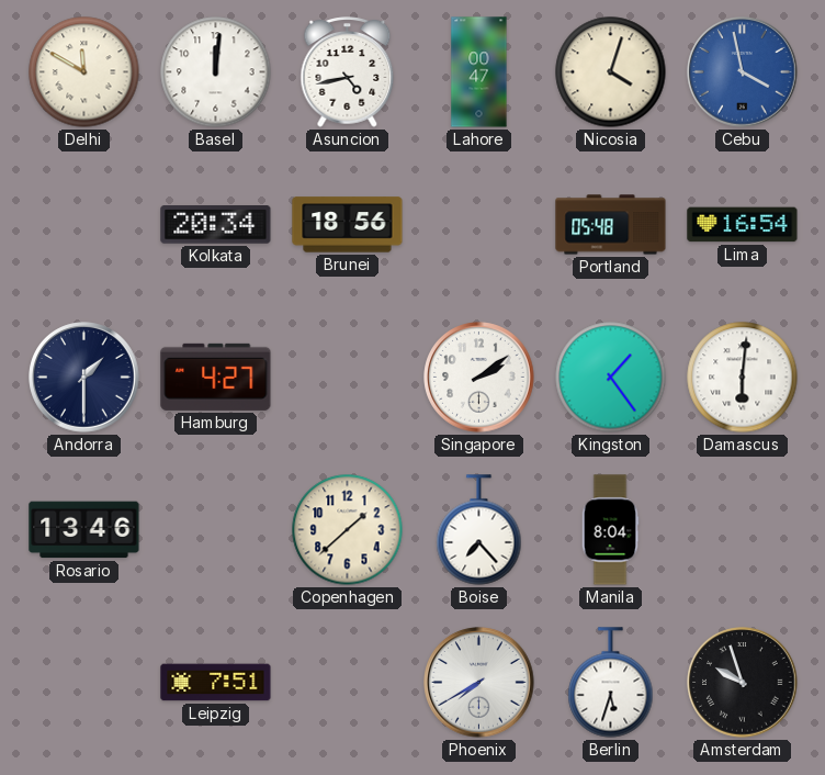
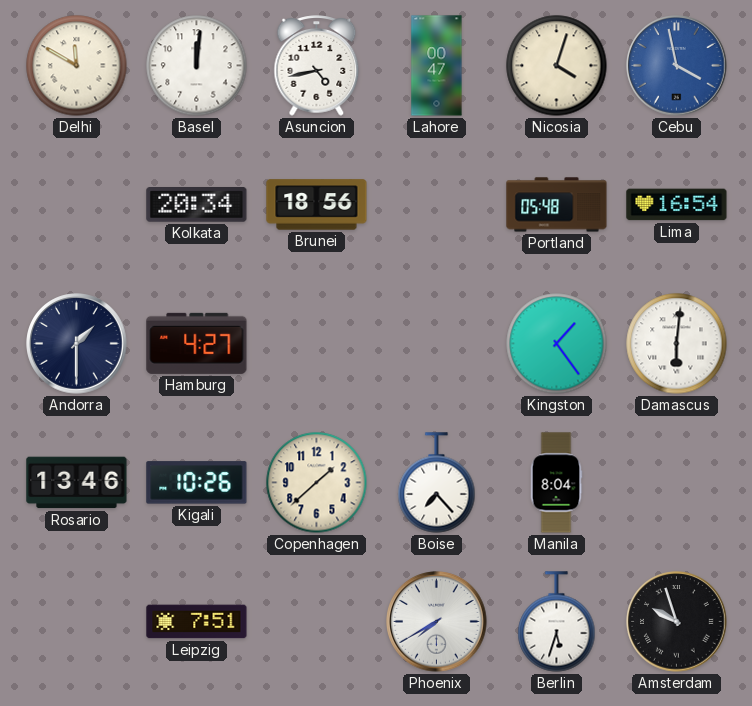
Singapore: 2:09 -> none (479, 378)
Kigali: none -> 10:26 (197, 483)
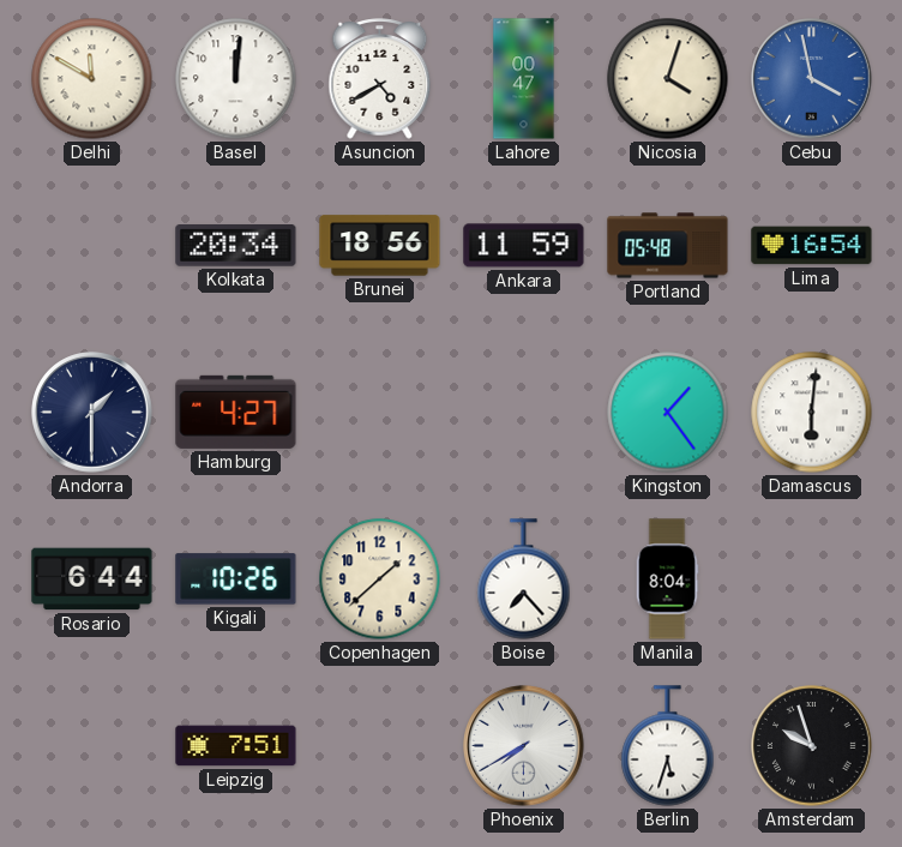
Asuncion: 4:43 -> 4:40 (380, 79)
Ankara: none -> 11:59 (524, 246)
Rosario: 13:46 -> 6:44 (92, 579)
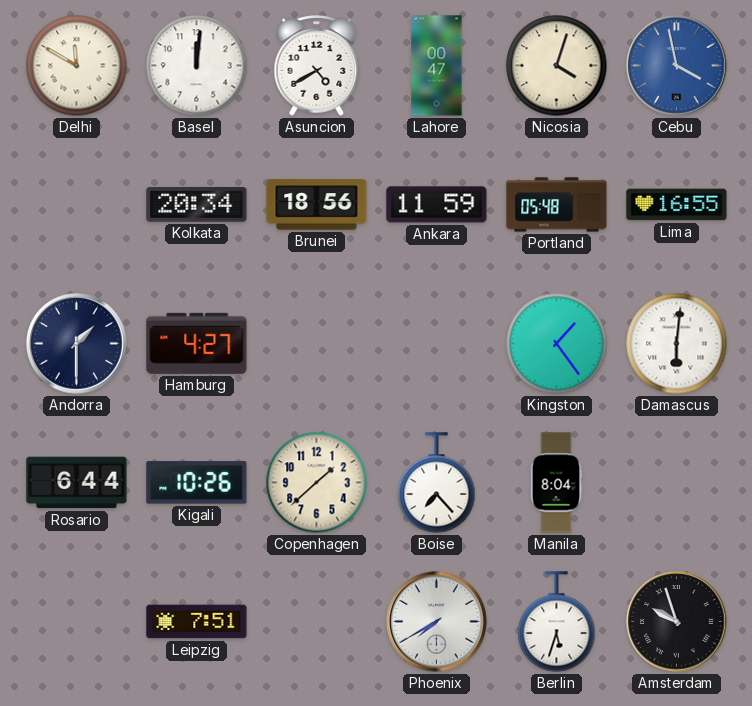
Lima: 16:54 -> 16:55 (677, 205)
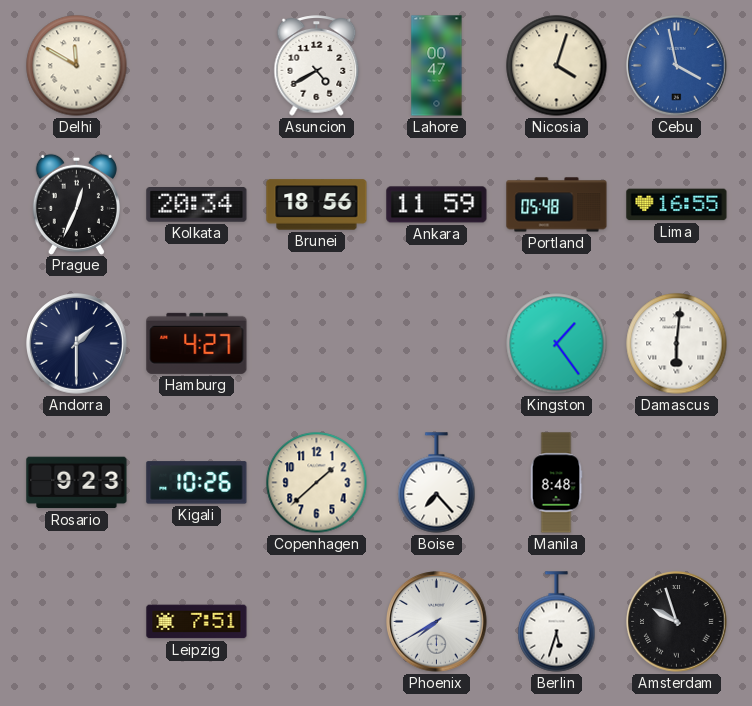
Basel: 12:01 -> none (197, 66)
Prague: none -> 12:34 (76, 204)
Rosario: 6:44 -> 9:23 (77, 483)
Manila: 8:04 -> 8:48 (556, 483)
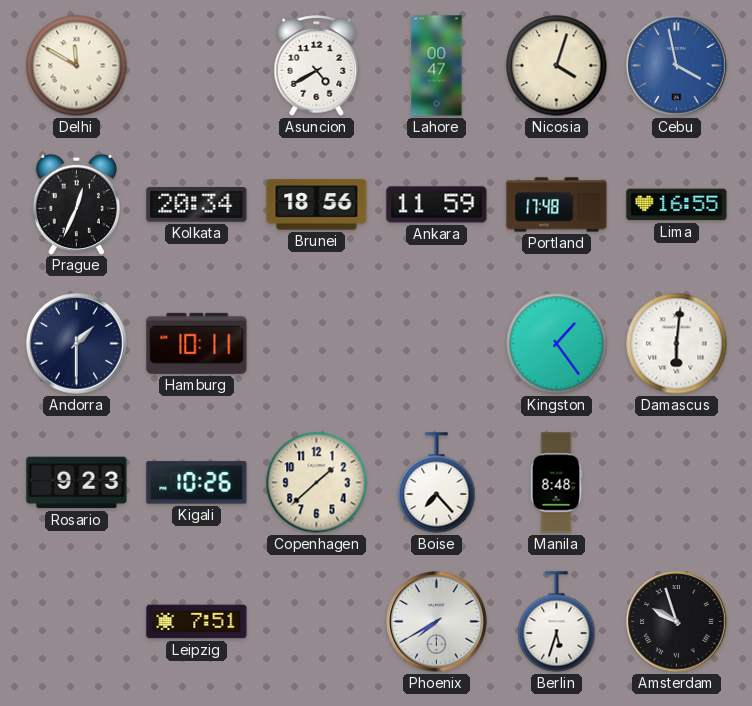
Portland: 05:48 -> 17:48 (557, 205)
Hamburg: 4:27 -> 10:11 (197, 343)
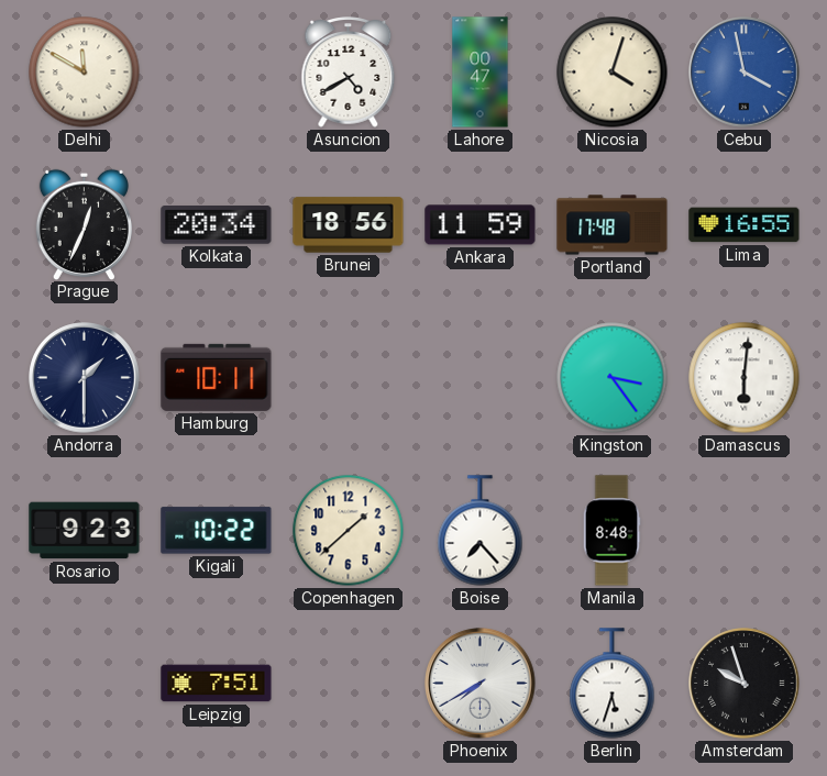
Kingston: 1:24 -> 3:24 (613, 378)
Kigali: 10:26 -> 10:22 (217, 531)
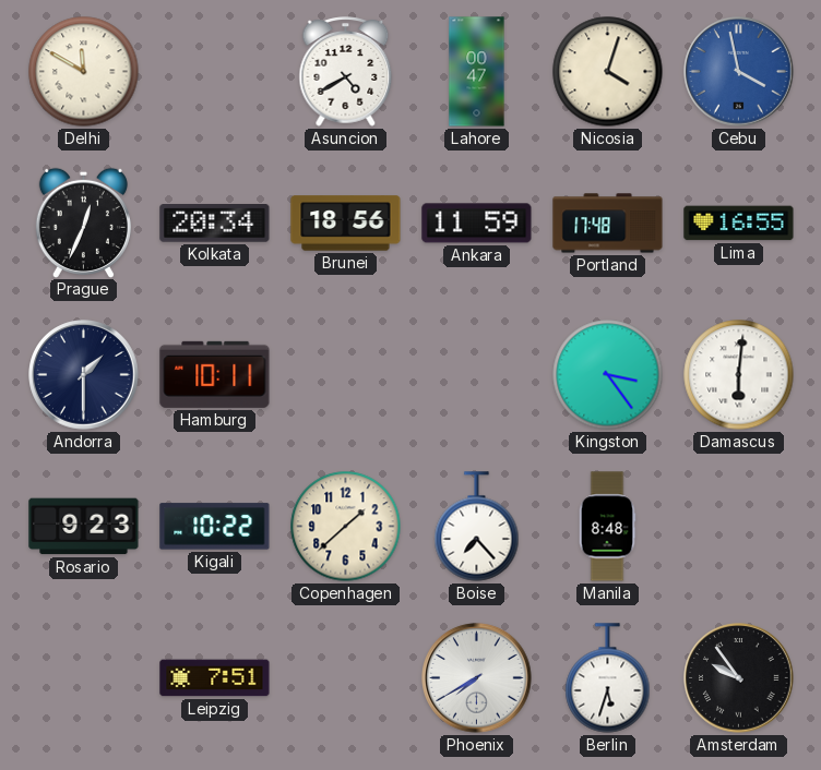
Amsterdam: 9:57 -> 9:54 (739, 678)
